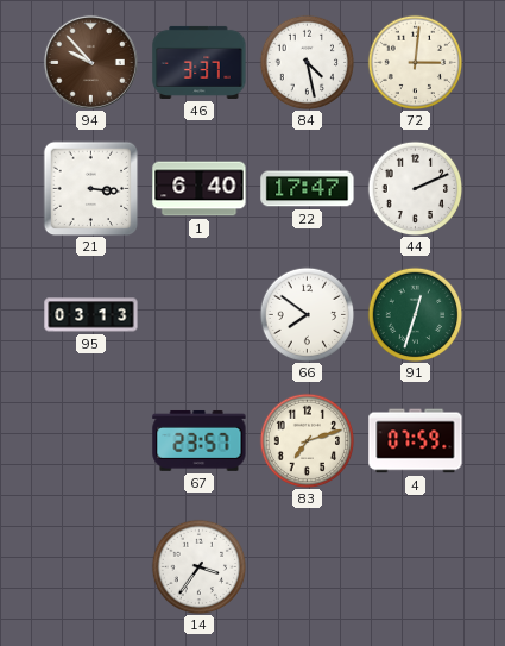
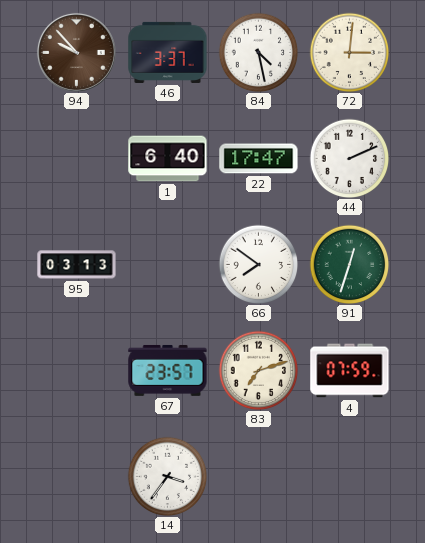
21: 3:16 -> none (90, 188)
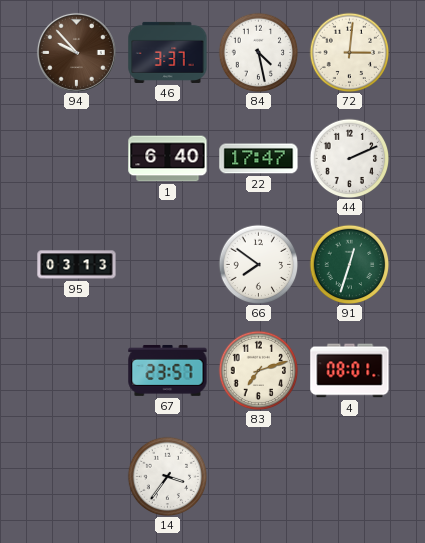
4: 07:59 -> 08:01 (350, 371)
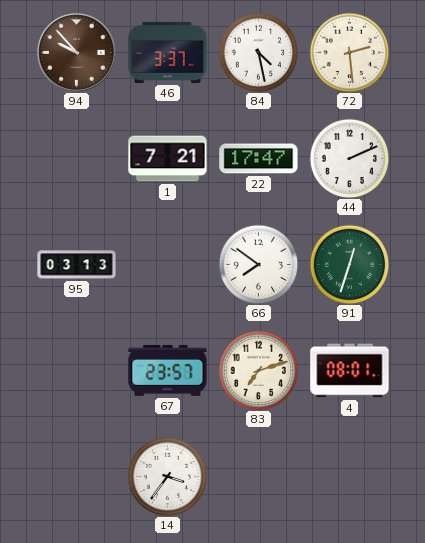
72: 3:01 -> 2:29 (349, 52)
1: 6:40 -> 7:21 (168, 159)
